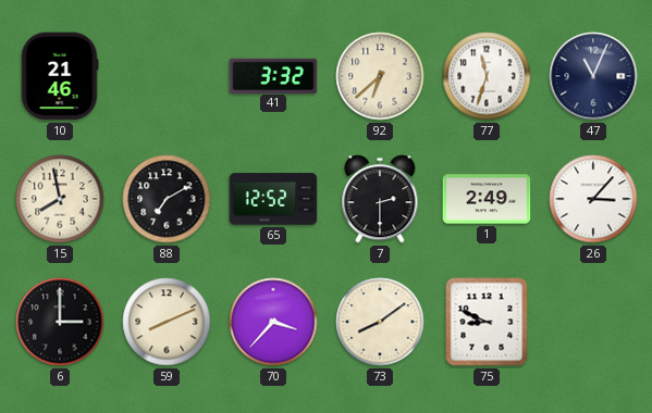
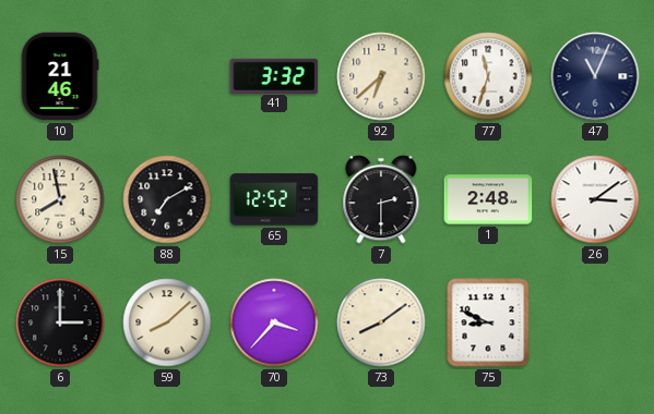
1: 2:49 -> 2:48 (488, 199)
26: 3:07 -> 3:09 (595, 199)
59: 8:11 -> 8:08 (167, 322)
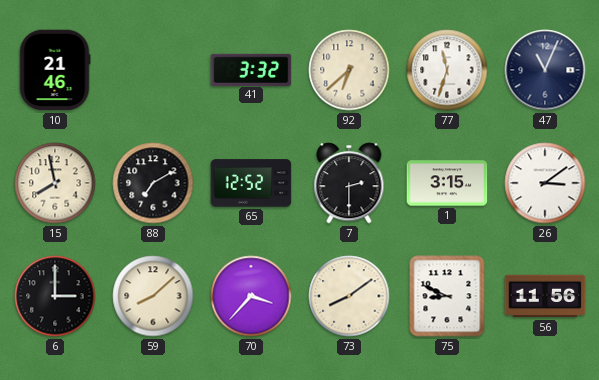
1: 2:48 -> 3:15 (447, 183)
56: none -> 11:56 (545, 296)
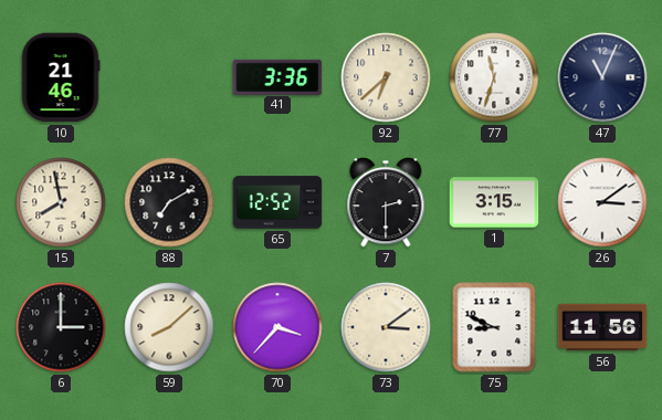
41: 3:32 -> 3:36 (277, 76)
73: 8:09 -> 3:09 (386, 327)
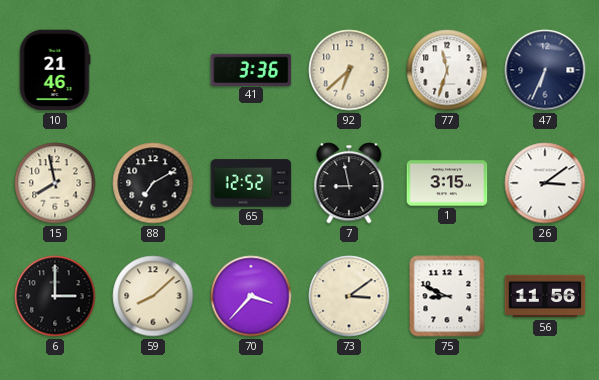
47: 11:04 -> 6:34 (545, 70)
7: 2:30 -> 8:58 (349, 183)
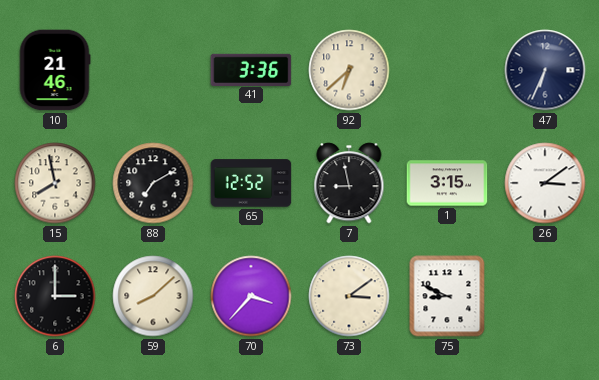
77: 11:33 -> none (447, 70)
56: 11:56 -> none (545, 296)
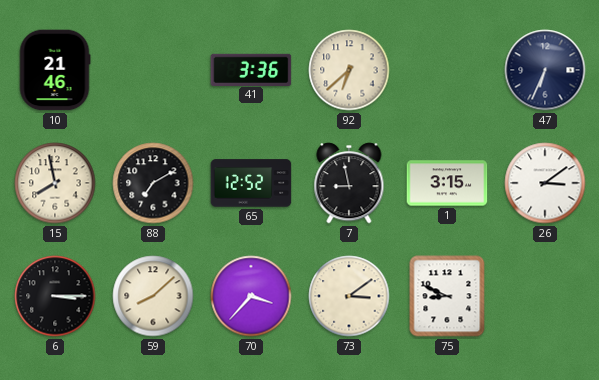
6: 3:00 -> 3:15 (55, 296)
